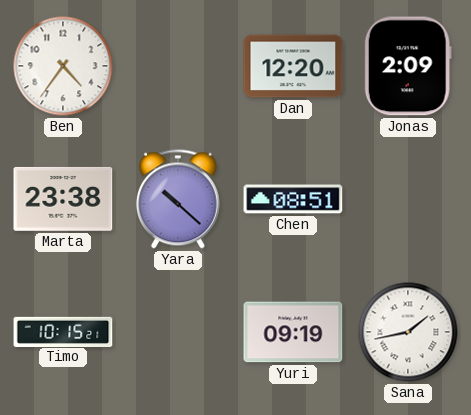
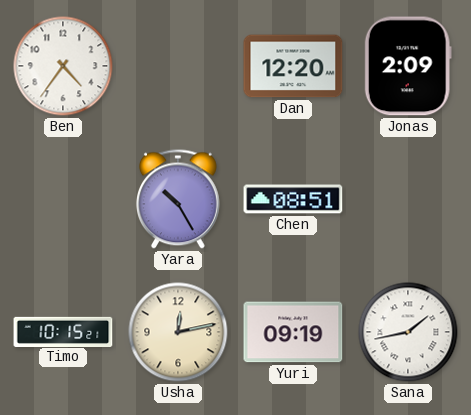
Marta: 23:38 -> none (63, 199)
Yara: 10:22 -> 10:25 (178, 199)
Usha: none -> 12:13 (178, 332)
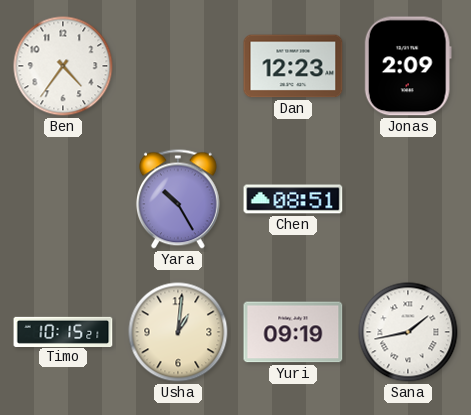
Dan: 12:20 -> 12:23 (293, 66)
Usha: 12:13 -> 1:01 (178, 332)
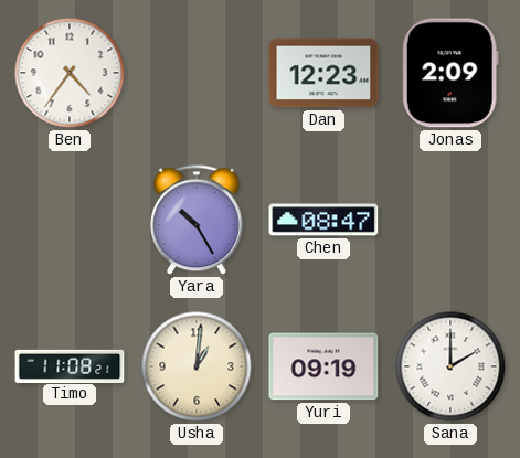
Chen: 08:51 -> 08:47 (323, 220)
Timo: 10:15 -> 11:08 (70, 365)
Sana: 1:43 -> 2:00 (450, 366)
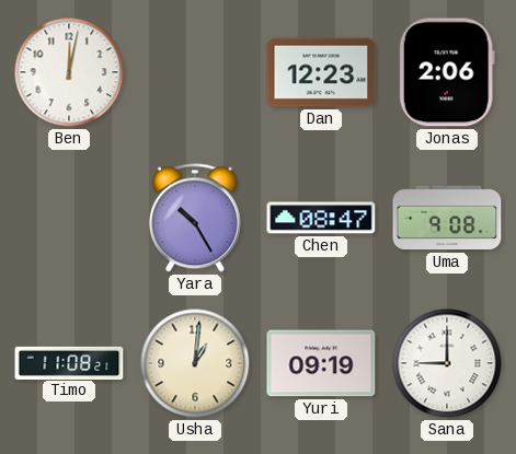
Ben: 4:36 -> 12:02 (69, 72)
Jonas: 2:09 -> 2:06 (447, 72)
Uma: none -> 9:08 (447, 218)
Sana: 2:00 -> 9:00 (447, 363)
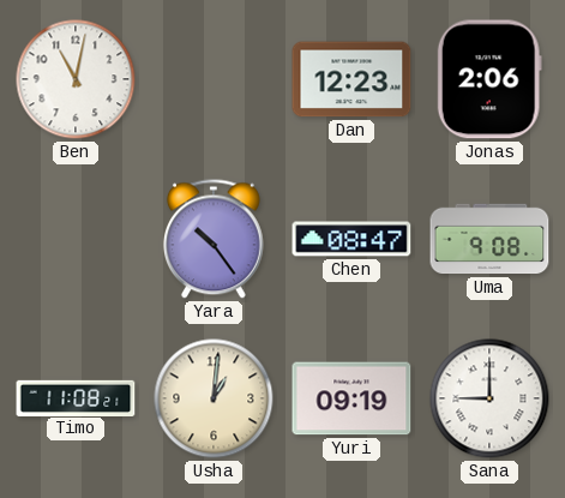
Ben: 12:02 -> 11:02 (76, 79)
Yara: 10:25 -> 10:24 (214, 239)
